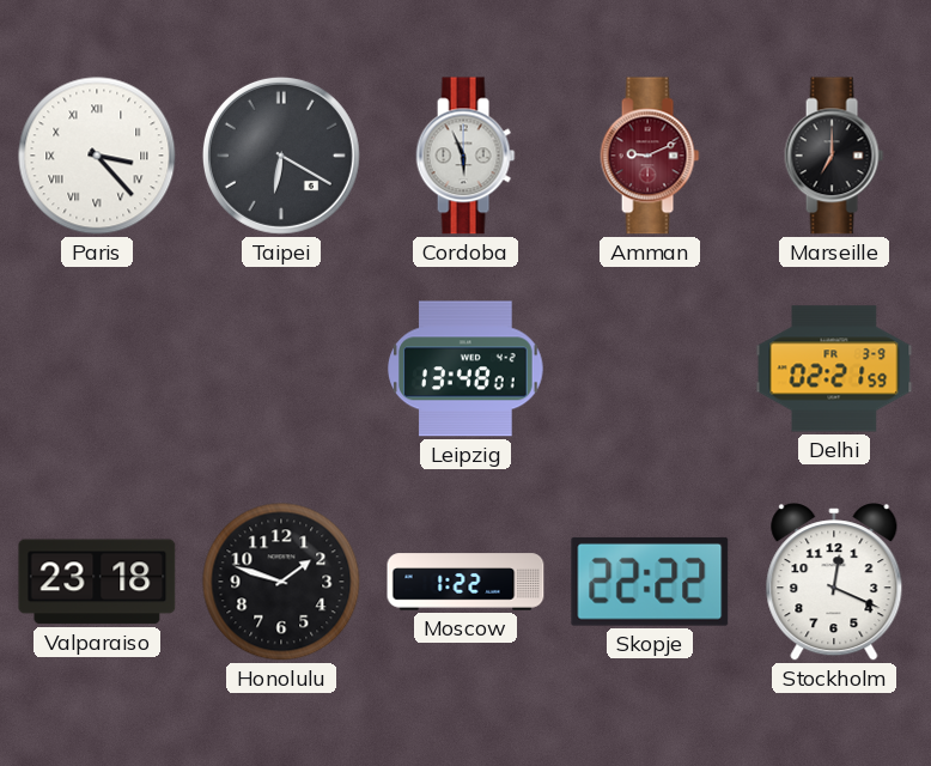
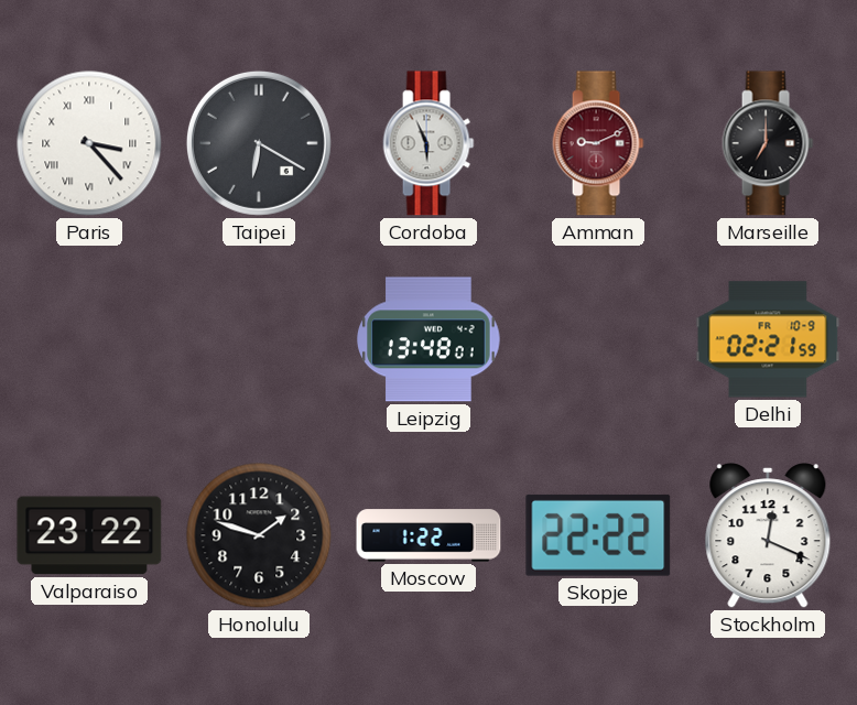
Delhi date: FR 3-9 -> FR 10-9 (768, 339)
Valparaiso: 23:18 -> 23:22 (89, 535)
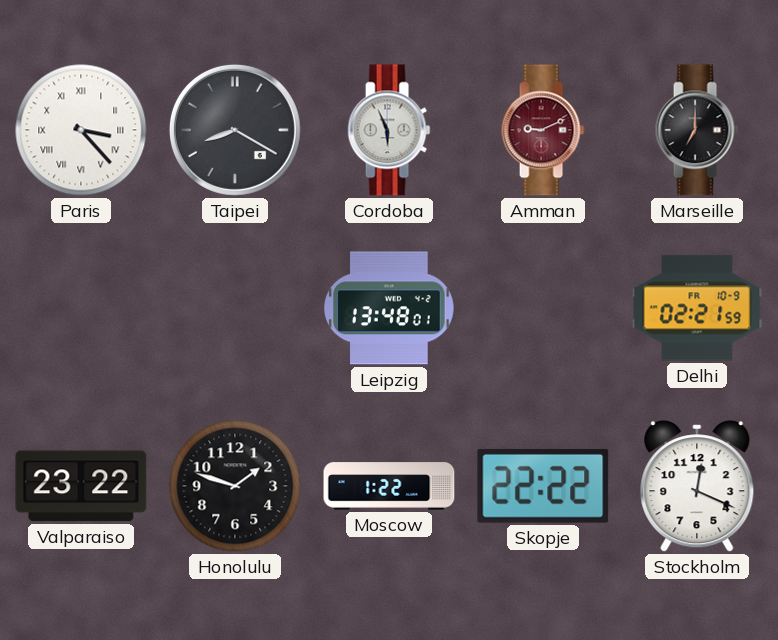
Taipei: 6:20 -> 8:20 (235, 130)
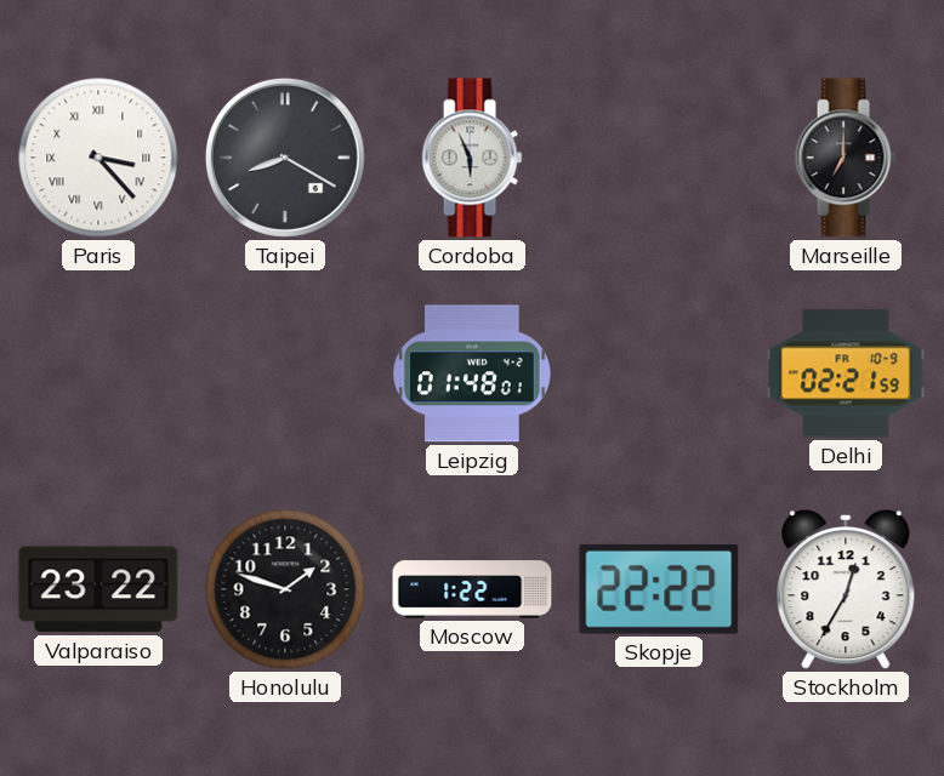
Amman: 9:11 -> none (543, 130)
Leipzig: 13:48 -> 01:48 (472, 373)
Stockholm: 12:19 -> 12:35 (846, 589)
